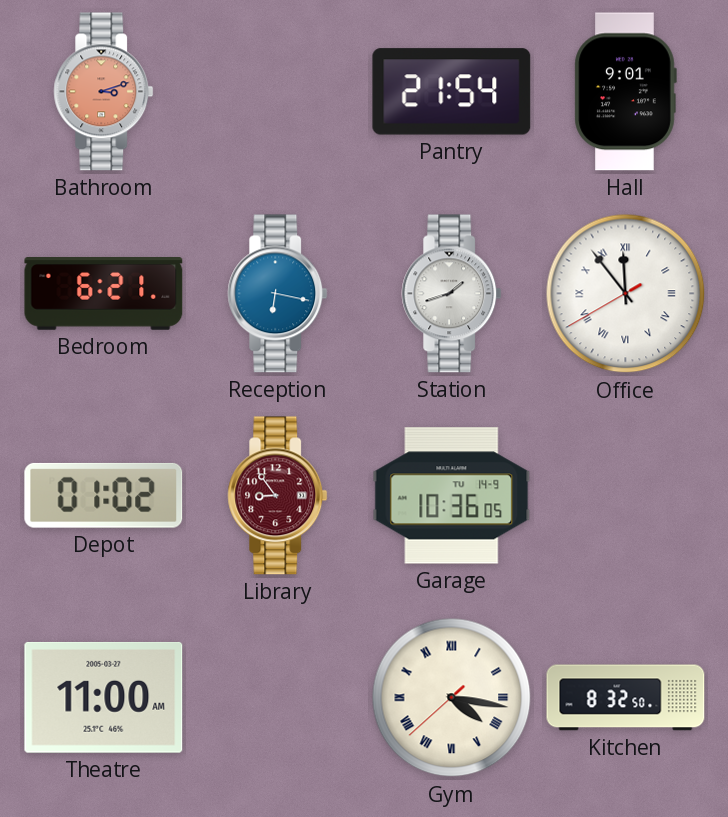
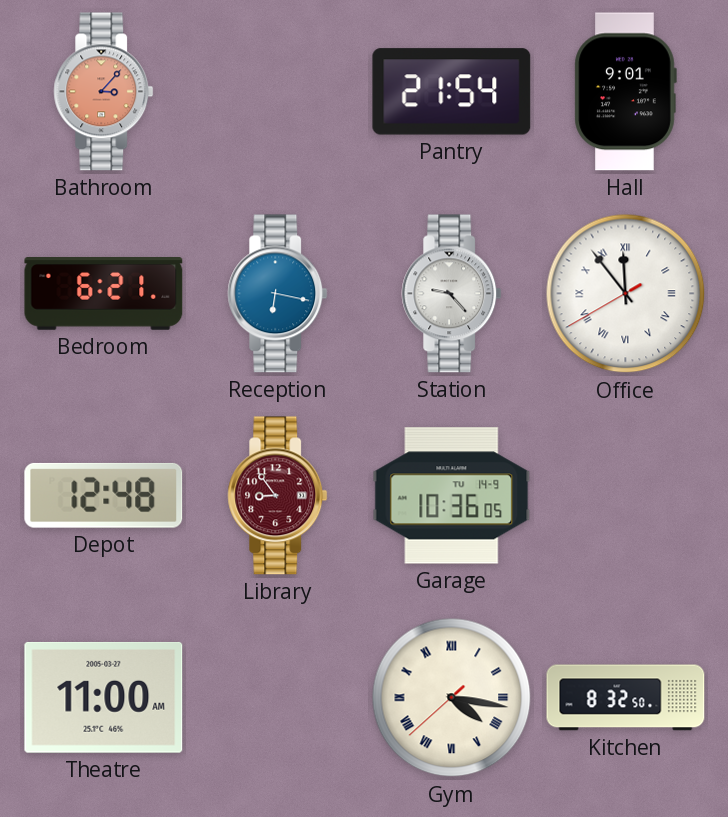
Bathroom: 3:12 -> 3:07 (104, 92)
Station: 1:42 -> 9:23 (452, 294)
Depot: 01:02 -> 12:48 (104, 495)
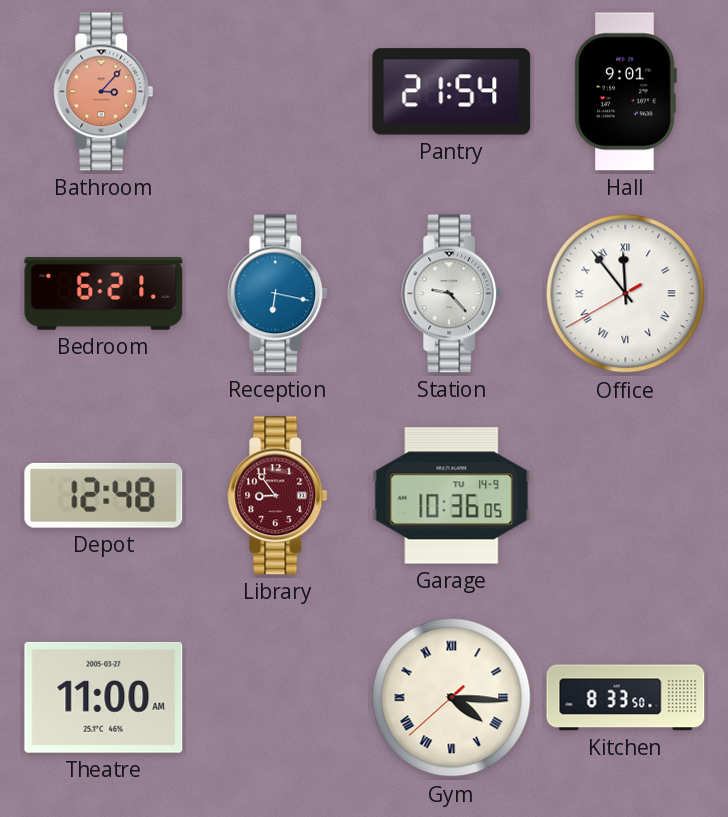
Gym: 4:16 -> 4:15 (452, 698)
Kitchen: 8:32 -> 8:33 (626, 698)
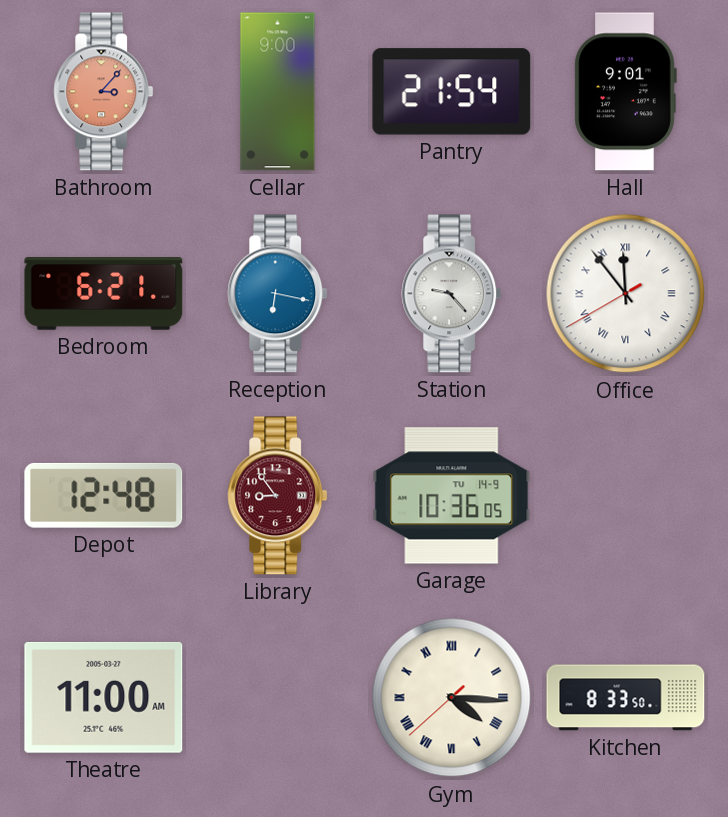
Cellar: none -> 9:00 (278, 92)
